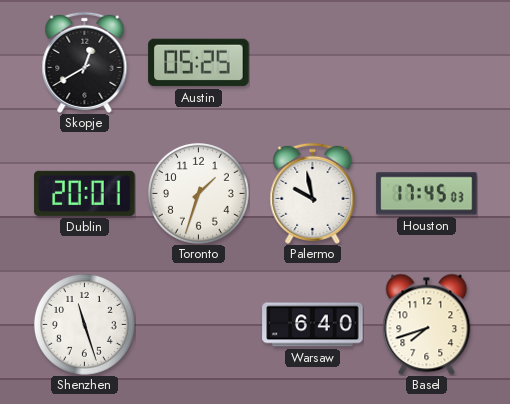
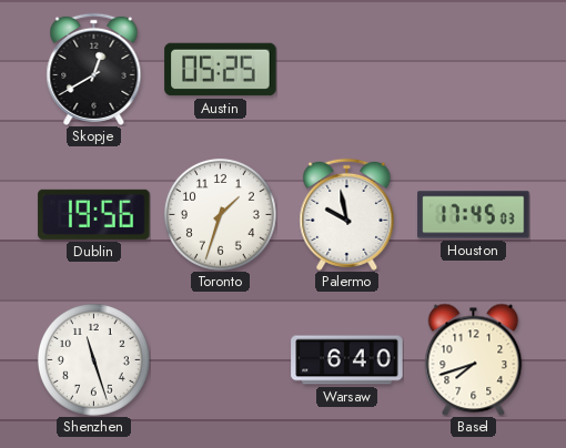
Dublin: 20:01 -> 19:56 (94, 214)
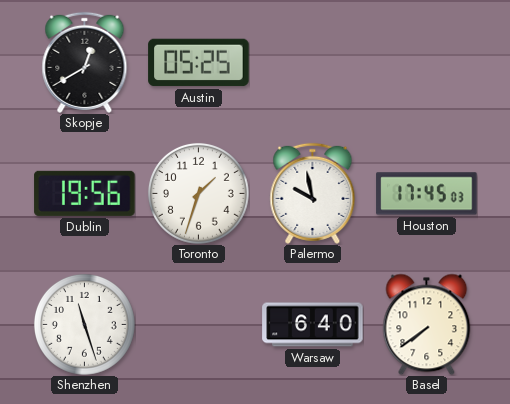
Basel: 7:42 -> 7:39 (427, 324)
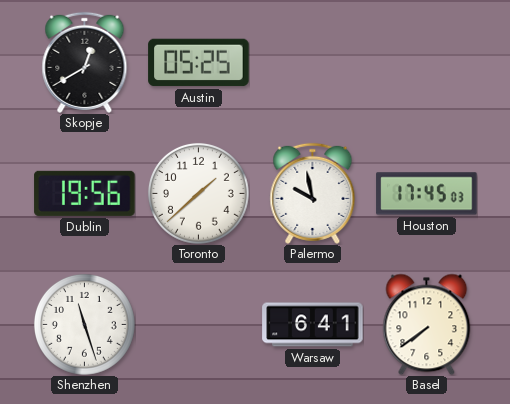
Toronto: 1:33 -> 1:38 (198, 193)
Warsaw: 6:40 -> 6:41 (313, 325)
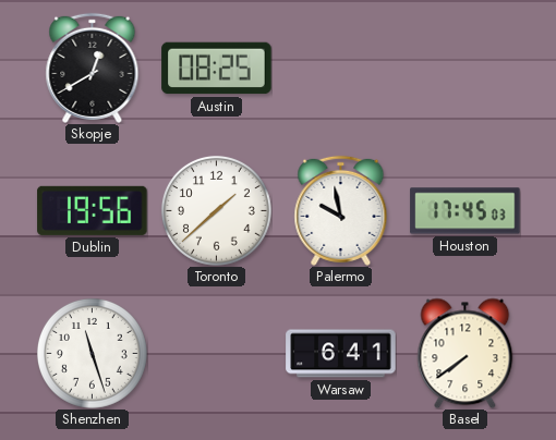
Austin: 05:25 -> 08:25 (217, 69)
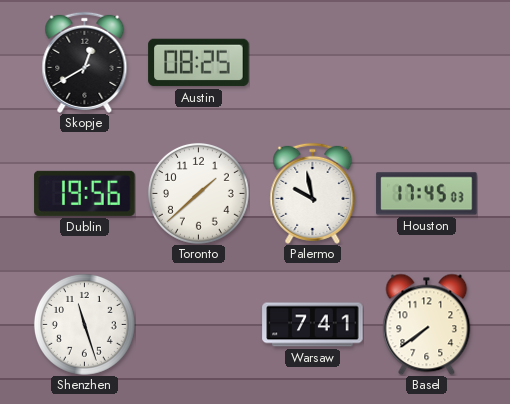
Warsaw: 6:41 -> 7:41 (313, 325)
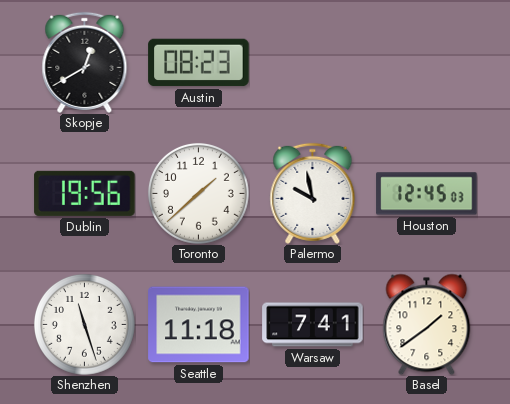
Austin: 08:25 -> 08:23 (199, 63)
Houston: 17:45 -> 12:45 (427, 194)
Seattle: none -> 11:18 (199, 325)
Basel: 7:39 -> 1:39 (427, 324)
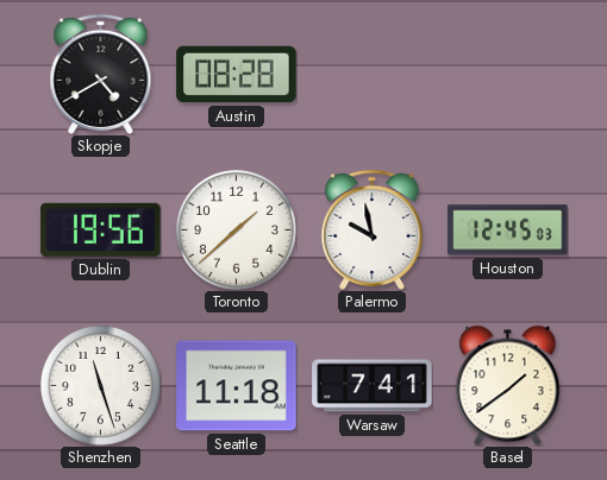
Skopje: 12:40 -> 4:40 (101, 74)
Austin: 08:23 -> 08:28 (237, 75)
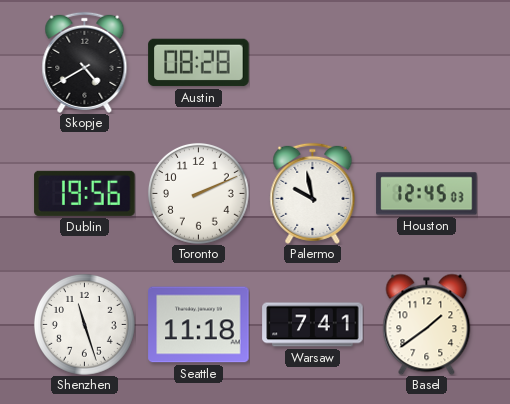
Toronto: 1:38 -> 2:11 (198, 193)
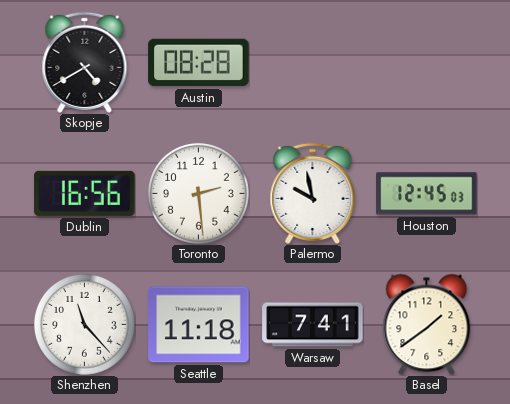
Dublin: 19:56 -> 16:56 (85, 193)
Toronto: 2:11 -> 2:29 (198, 193)
Shenzhen: 11:27 -> 11:23 (84, 324)
